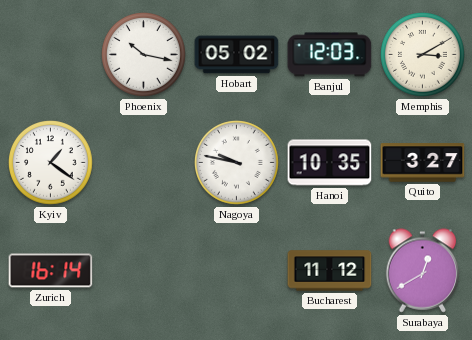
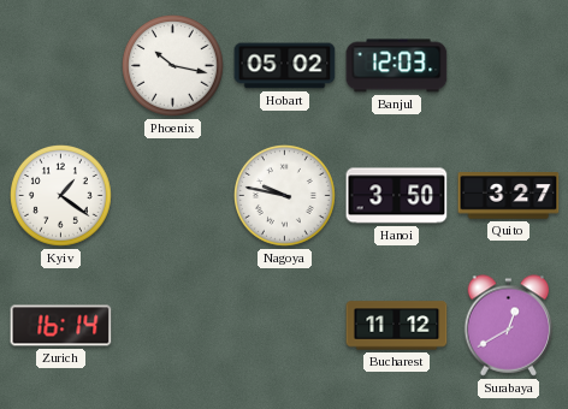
Memphis: 3:10 -> none (423, 55)
Hanoi: 10:35 -> 3:50 (397, 196)
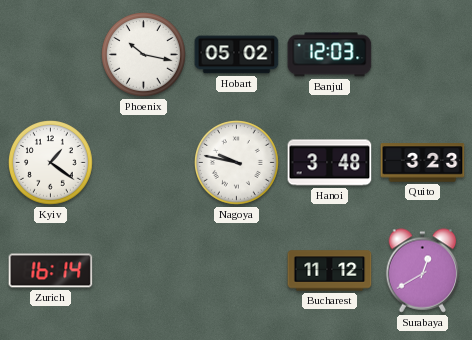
Hanoi: 3:50 -> 3:48 (330, 163)
Quito: 3:27 -> 3:23 (423, 163)
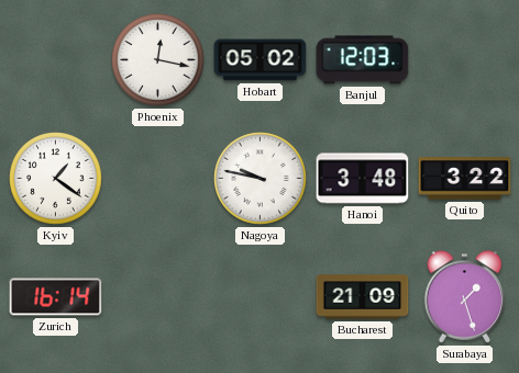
Phoenix: 10:17 -> 12:17 (158, 60)
Quito: 3:23 -> 3:22 (465, 179)
Bucharest: 11:12 -> 21:09 (363, 297)
Surabaya: 12:40 -> 1:27 (465, 297)
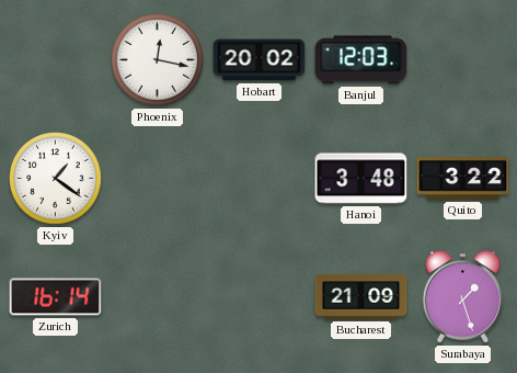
Hobart: 05:02 -> 20:02 (260, 60)
Nagoya: 9:47 -> none (261, 179)
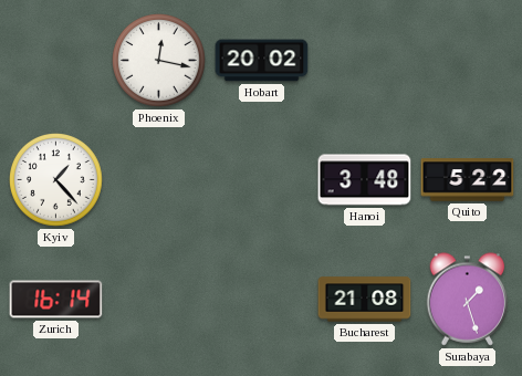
Banjul: 12:03 -> none (361, 60)
Kyiv: 1:21 -> 1:23 (56, 180)
Quito: 3:22 -> 5:22 (468, 180)
Bucharest: 21:09 -> 21:08 (365, 300)
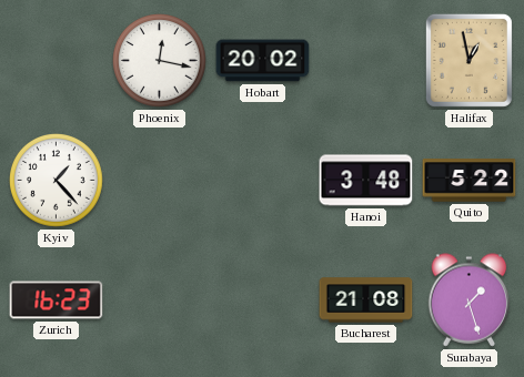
Halifax: none -> 12:58 (468, 60)
Zurich: 16:14 -> 16:23 (57, 300)
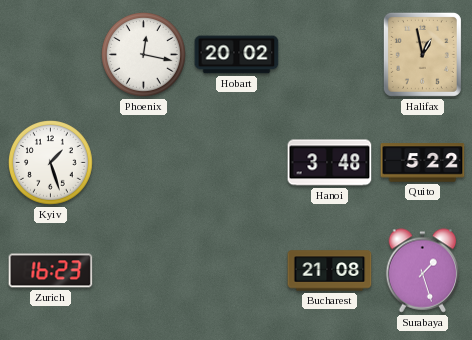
Kyiv: 1:23 -> 1:27 (51, 163)
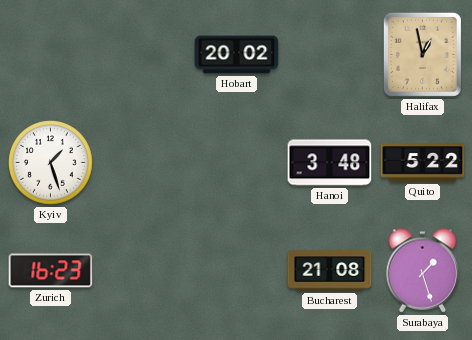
Phoenix: 12:17 -> none (144, 55)
